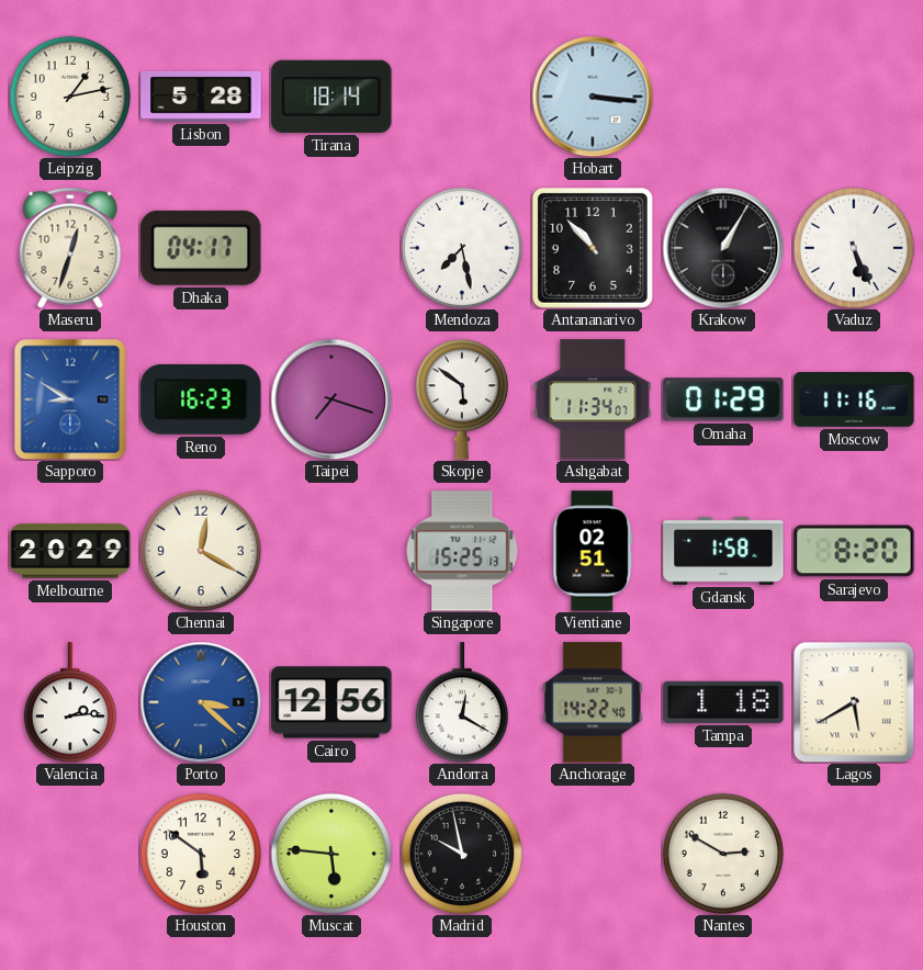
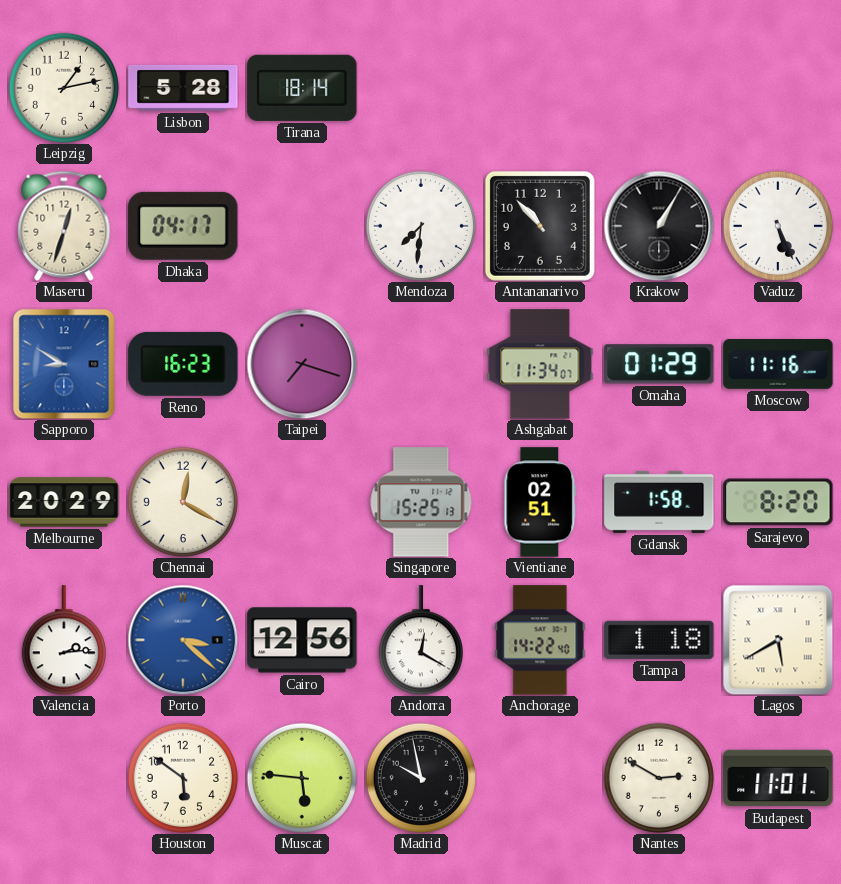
Hobart: 3:16 -> none (593, 97)
Mendoza: 7:28 -> 7:31 (420, 226)
Skopje: 5:51 -> none (462, 399)
Budapest: none -> 11:01 (778, 778)
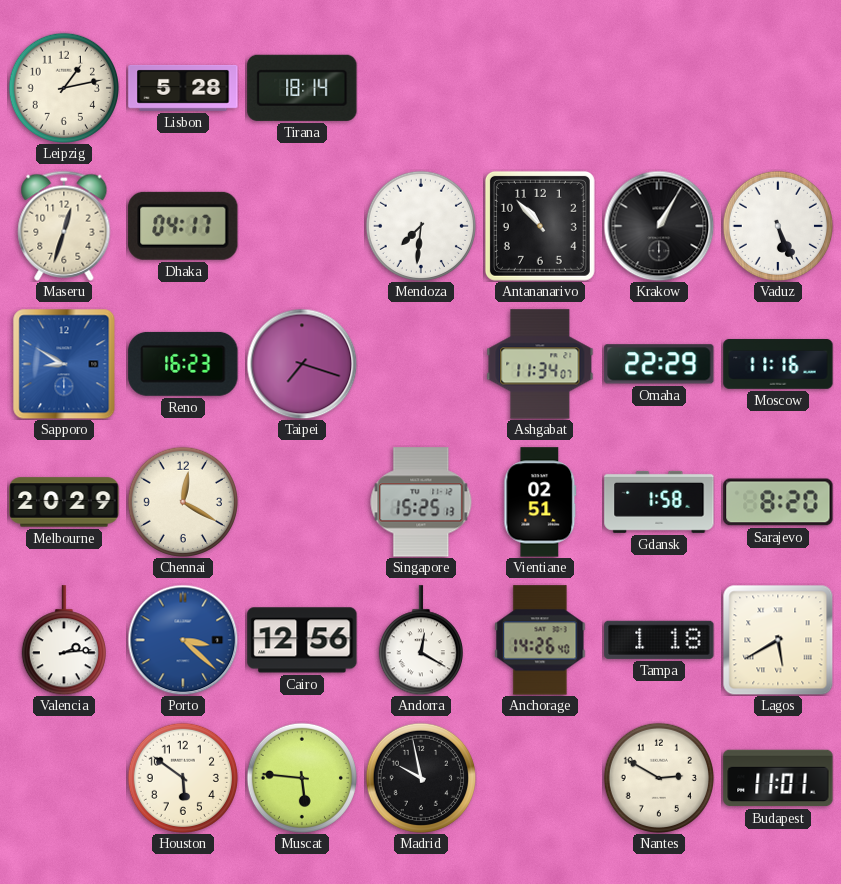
Omaha: 01:29 -> 22:29 (659, 364)
Anchorage: 14:22 -> 14:26 (540, 640)
